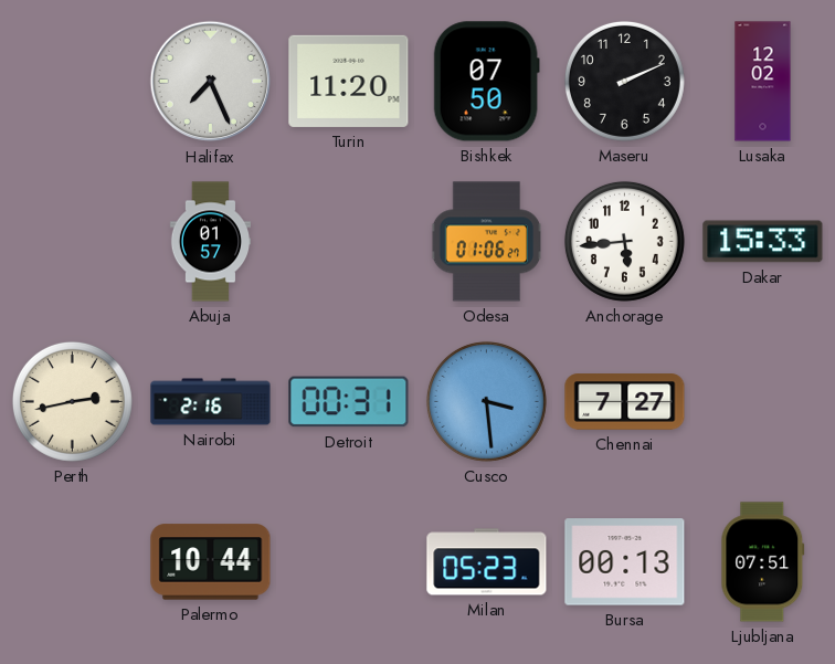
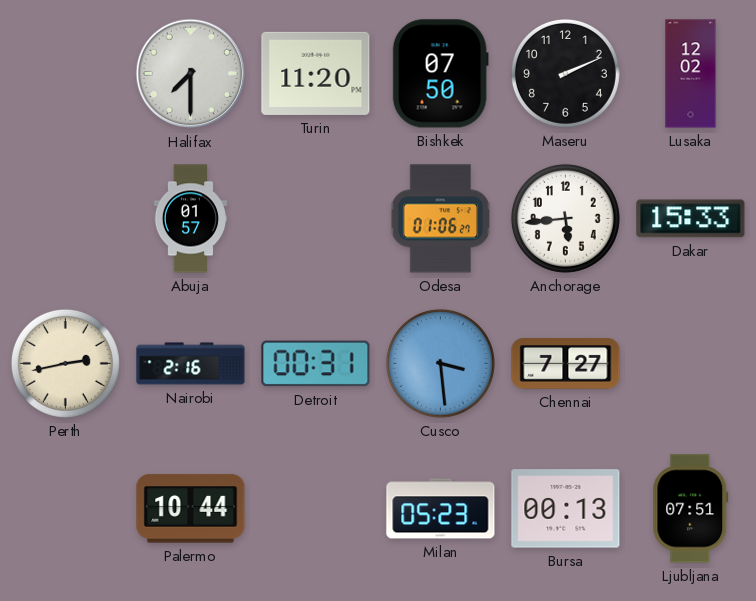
Halifax: 7:26 -> 7:30 (191, 74)
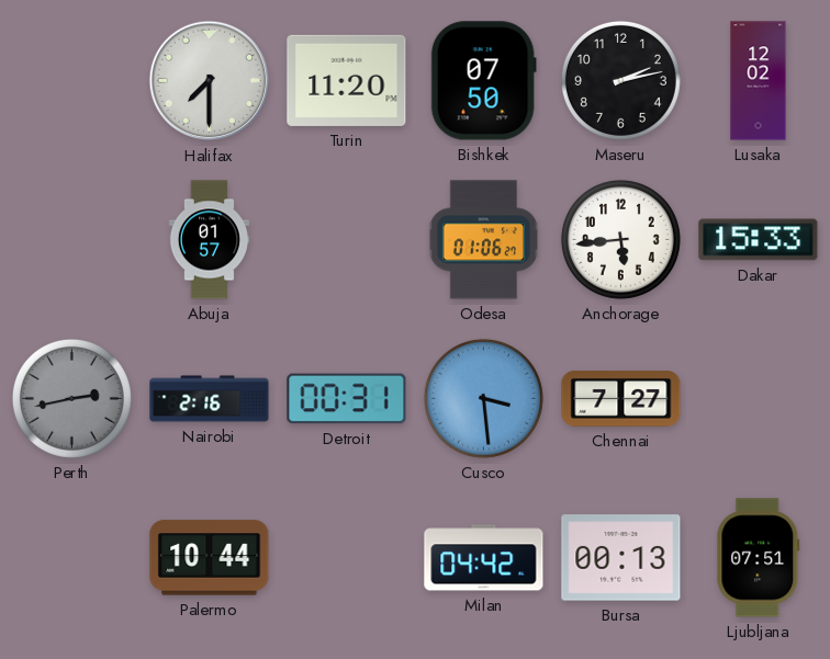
Maseru: 2:11 -> 2:13 (620, 80)
Perth dial: cream -> grey (71, 398)
Milan: 05:23 -> 04:42 (484, 558)
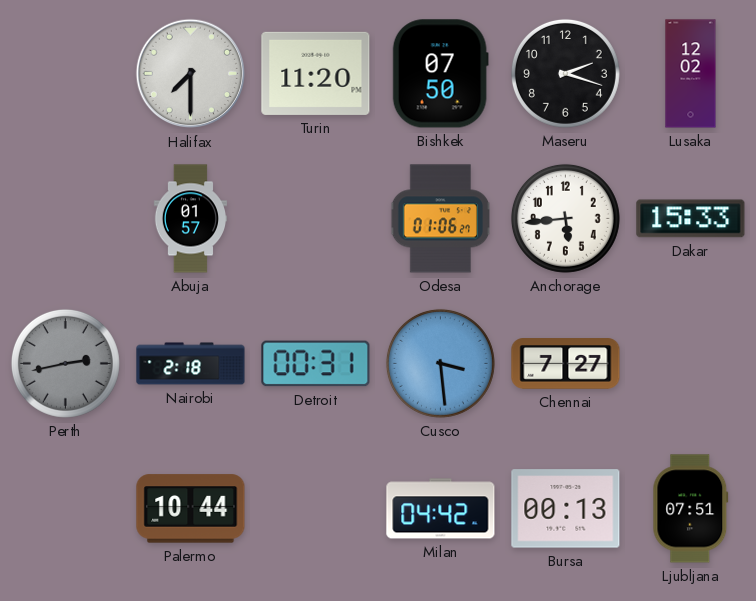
Maseru: 2:13 -> 2:18 (565, 73)
Nairobi: 2:16 -> 2:18 (191, 364)
